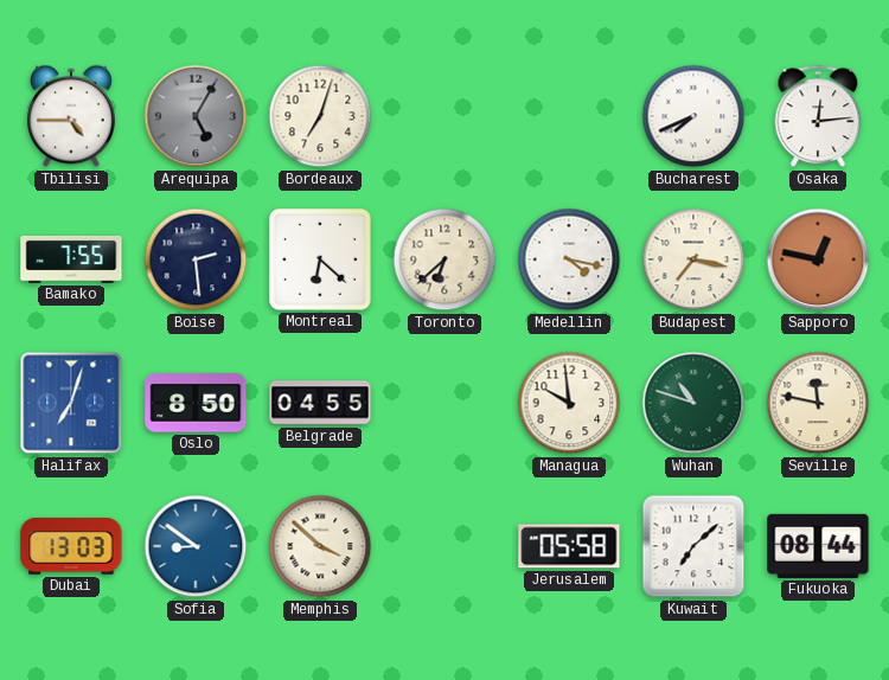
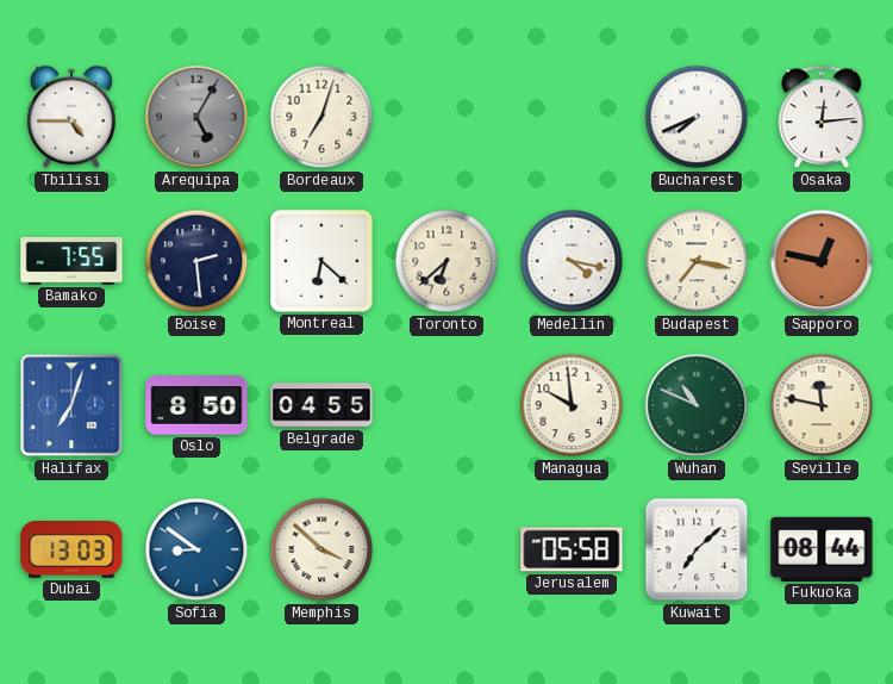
Wuhan: 10:48 -> 10:49 (697, 405)
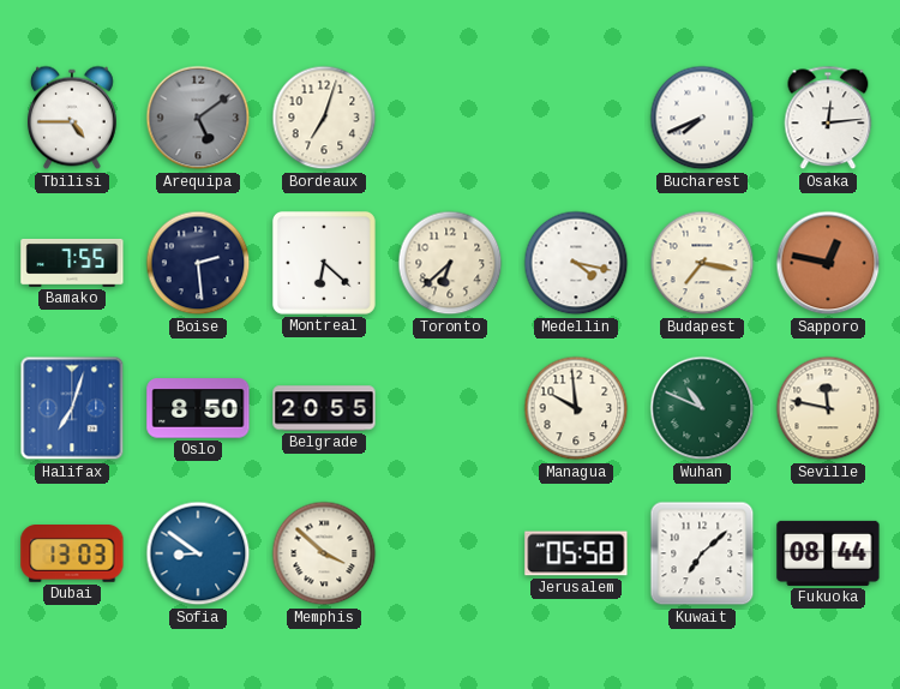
Arequipa: 5:05 -> 5:09 (198, 118)
Belgrade: 04:55 -> 20:55 (324, 408)
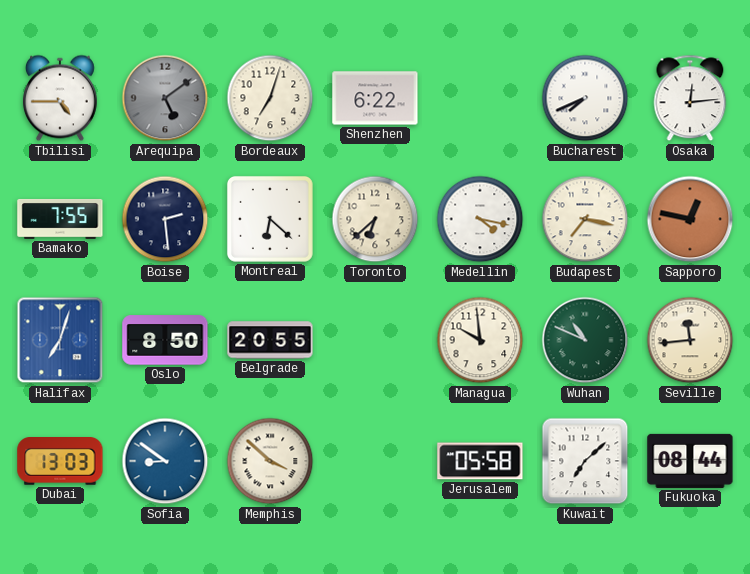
Shenzhen: none -> 6:22 (375, 98)
Seville: 11:47 -> 11:44 (690, 340)
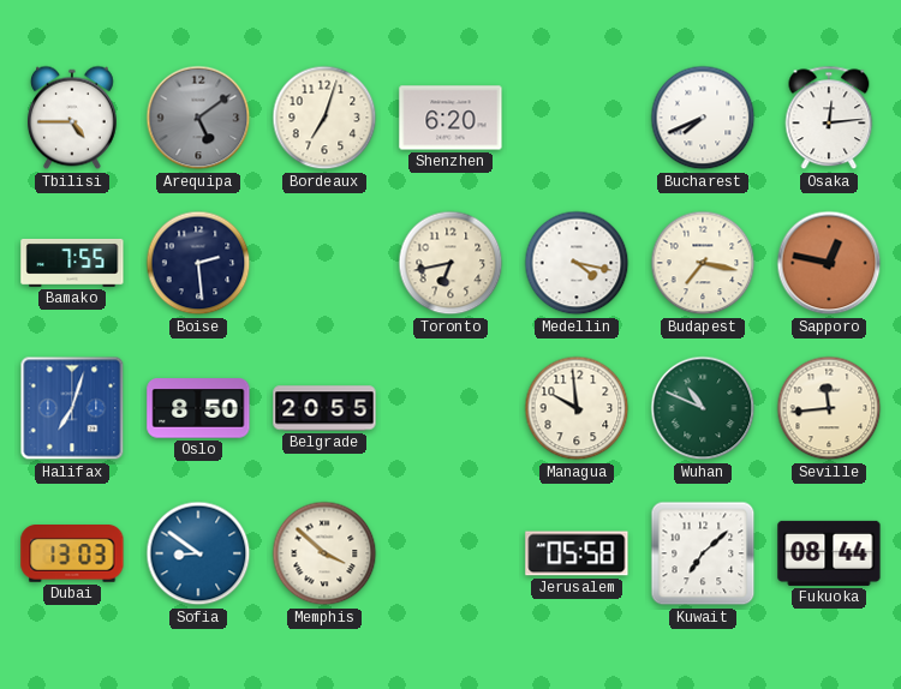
Shenzhen: 6:22 -> 6:20 (450, 118)
Montreal: 6:22 -> none (270, 219)
Toronto: 6:38 -> 6:43 (450, 263)
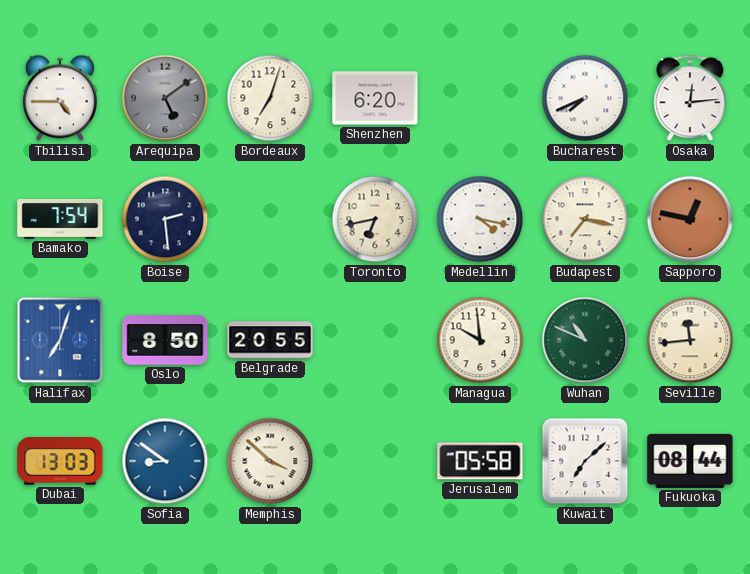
Bamako: 7:55 -> 7:54 (60, 219)
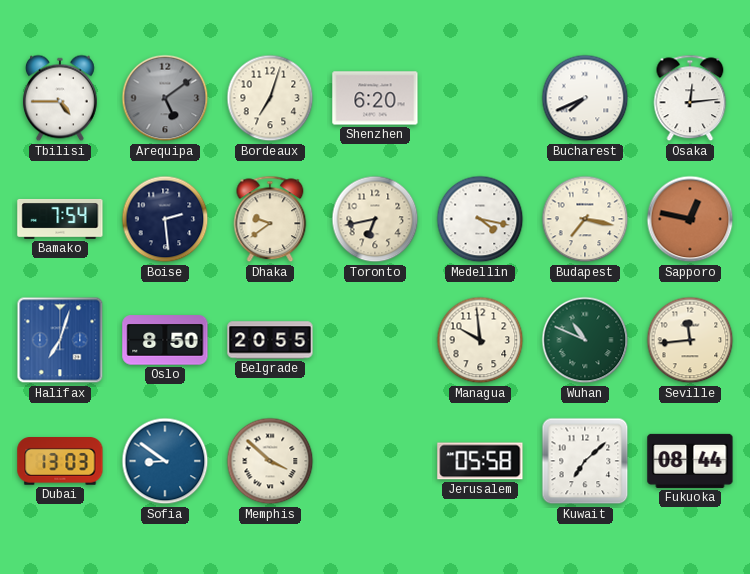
Dhaka: none -> 9:39 (270, 219)
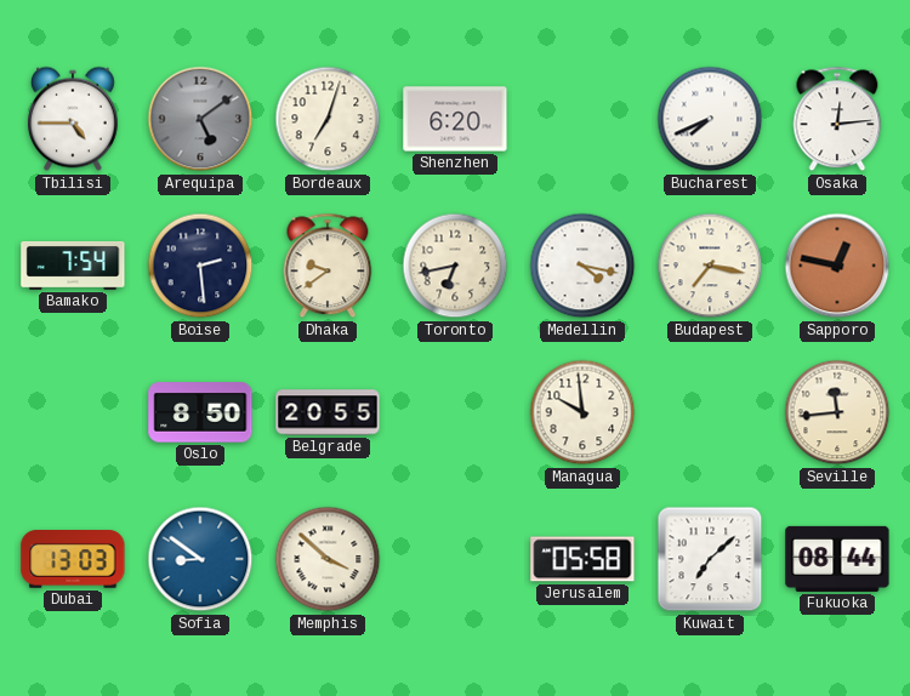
Halifax: 7:03 -> none (60, 340)
Wuhan: 10:49 -> none (585, 340)
